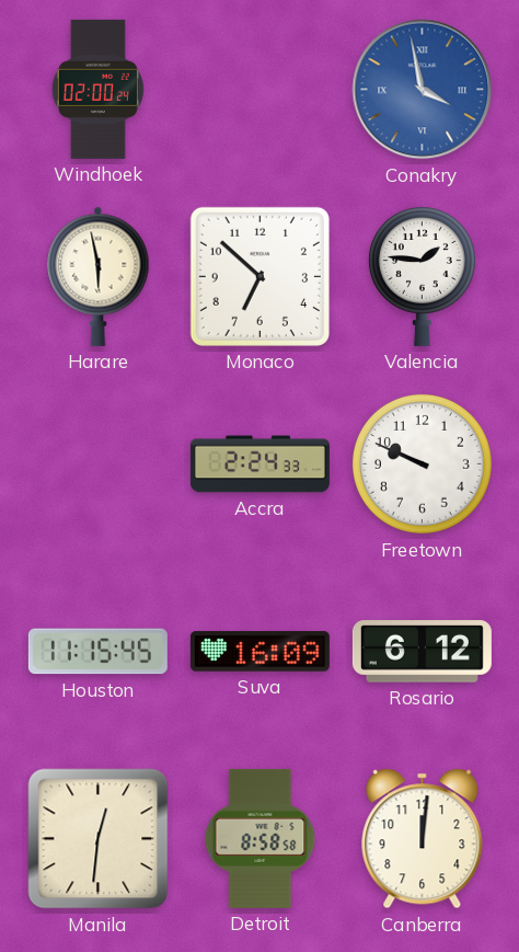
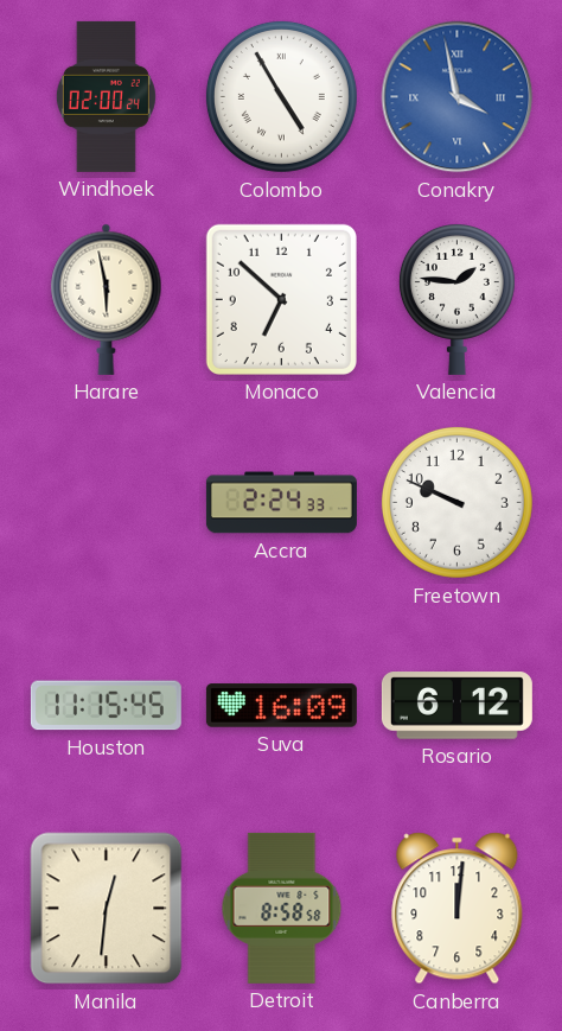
Colombo: none -> 4:55 (281, 96)
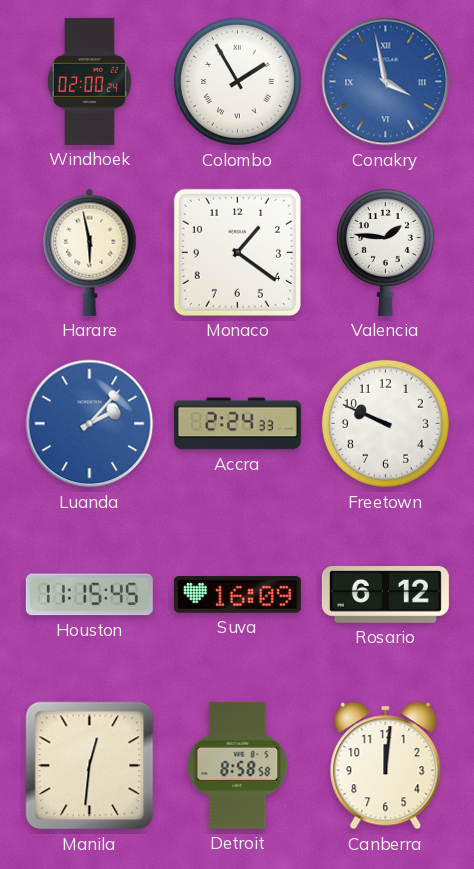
Colombo: 4:55 -> 1:55 (237, 81)
Monaco: 6:52 -> 1:21 (237, 252)
Luanda: none -> 2:07 (90, 424)
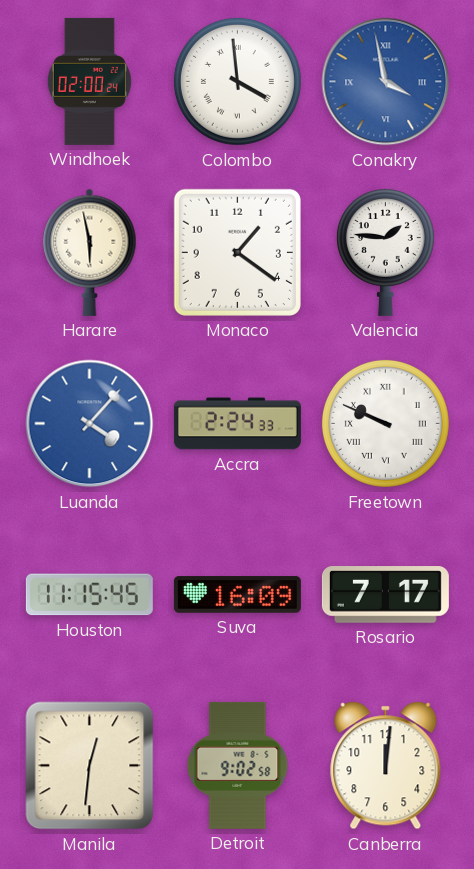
Colombo: 1:55 -> 3:59 (237, 81)
Luanda: 2:07 -> 4:07 (90, 424)
Freetown numerals: Arabic -> Roman (385, 423)
Rosario: 6:12 -> 7:17 (385, 595)
Detroit: 8:58 -> 9:02 (238, 765)
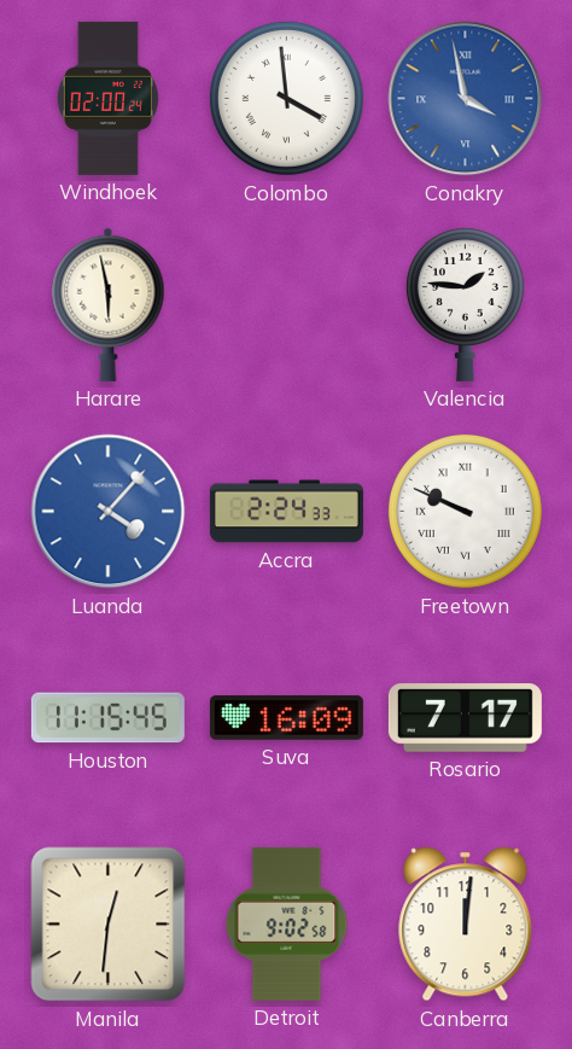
Monaco: 1:21 -> none (237, 252)
